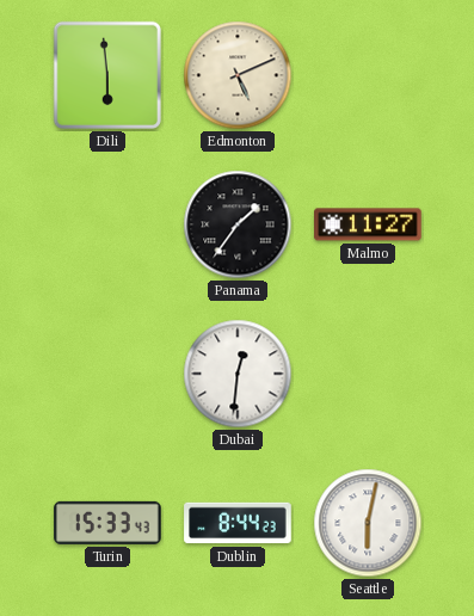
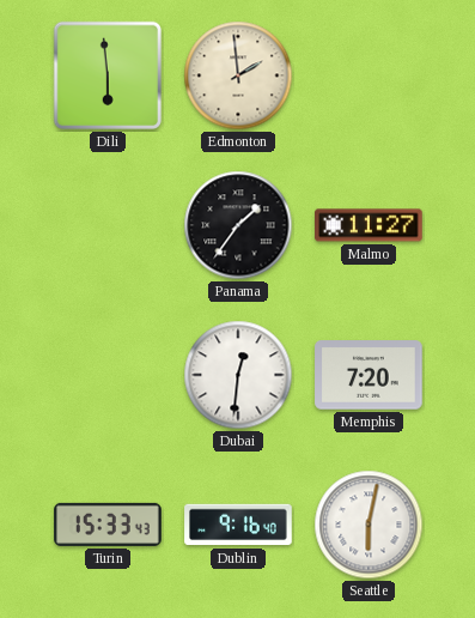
Edmonton: 5:11 -> 1:59 (238, 75)
Memphis: none -> 7:20 (369, 375)
Dublin: 8:44 -> 9:16 (238, 525)
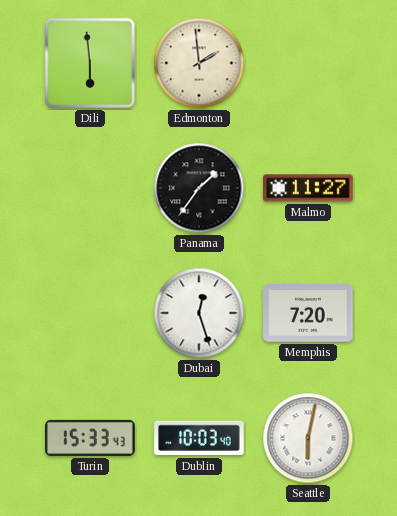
Dubai: 12:31 -> 12:27 (199, 313)
Dublin: 9:16 -> 10:03 (199, 438)
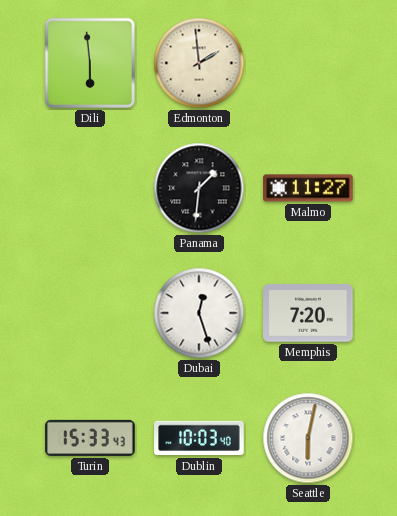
Panama: 1:36 -> 1:31 (199, 188)
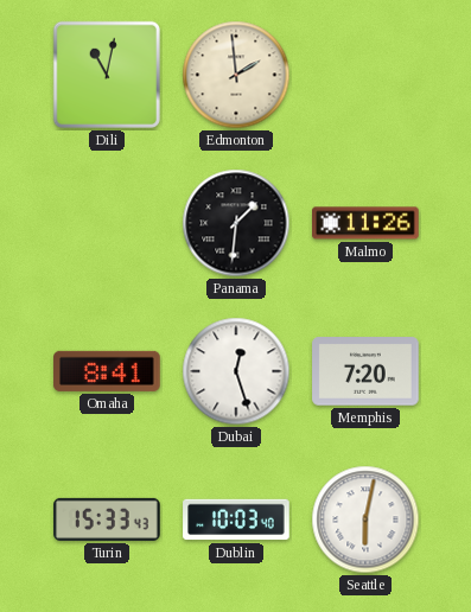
Dili: 5:59 -> 11:02 (107, 75)
Malmo: 11:27 -> 11:26 (365, 223)
Omaha: none -> 8:41 (107, 371)
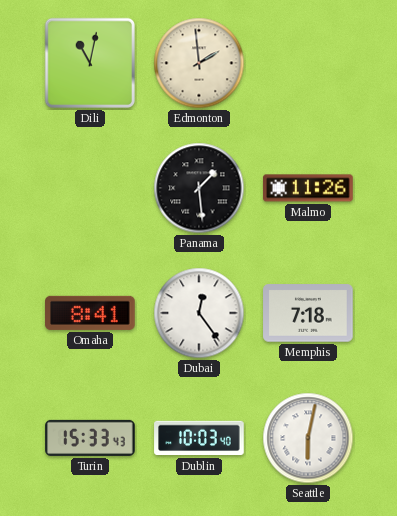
Panama: 1:31 -> 1:29 (199, 188)
Dubai: 12:27 -> 12:24 (199, 313)
Memphis: 7:20 -> 7:18 (308, 313)
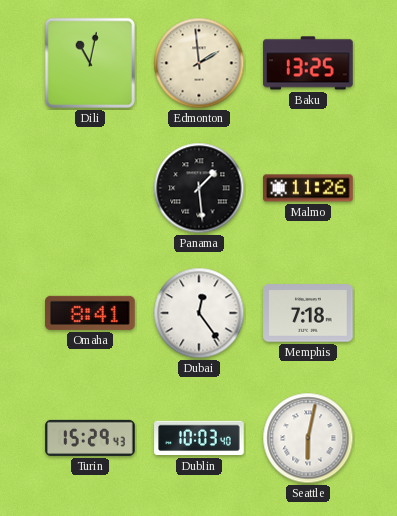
Baku: none -> 13:25 (308, 63)
Turin: 15:33 -> 15:29 (90, 438)
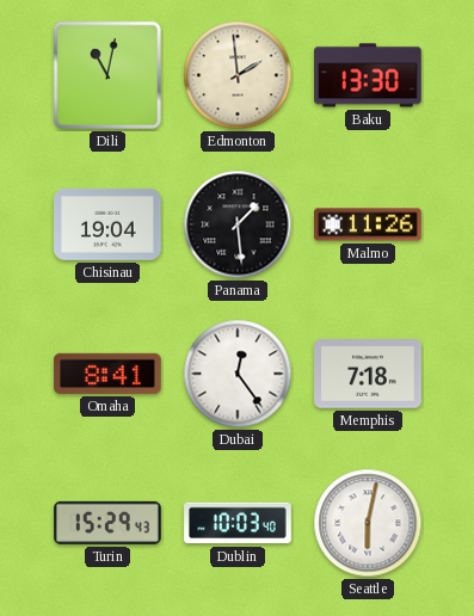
Baku: 13:25 -> 13:30 (368, 75)
Chisinau: none -> 19:04 (107, 224)
